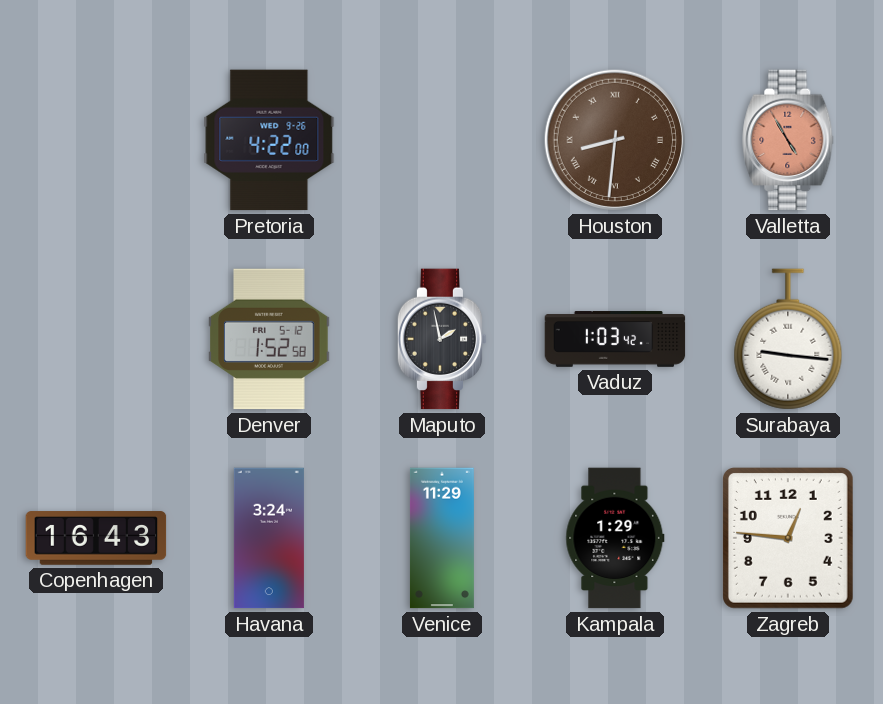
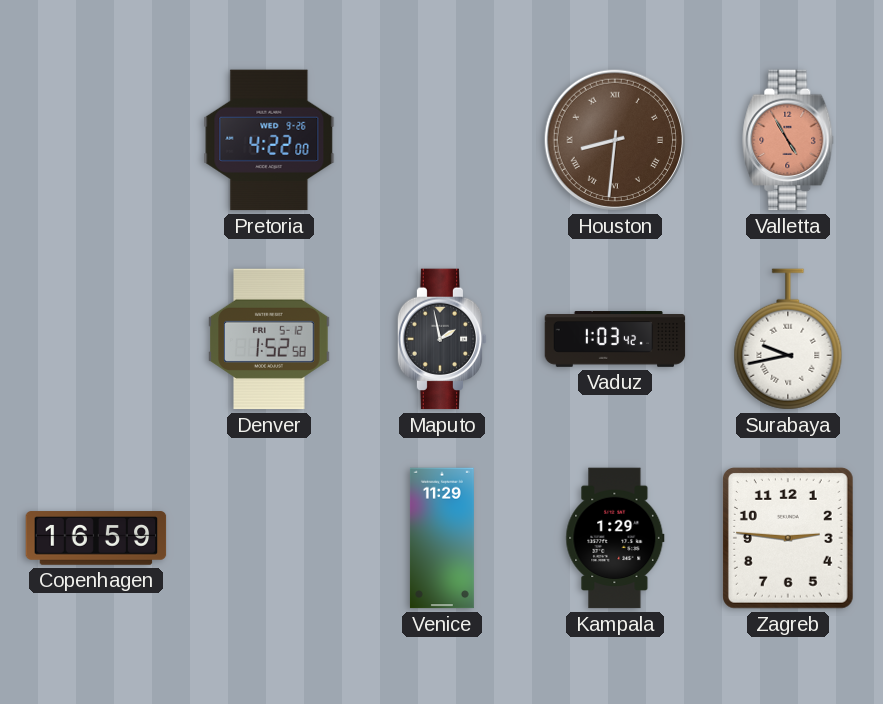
Surabaya: 9:16 -> 9:43 (788, 339)
Copenhagen: 16:43 -> 16:59 (96, 538)
Havana: 3:24 -> none (269, 538)
Zagreb: 12:46 -> 2:46 (788, 539)
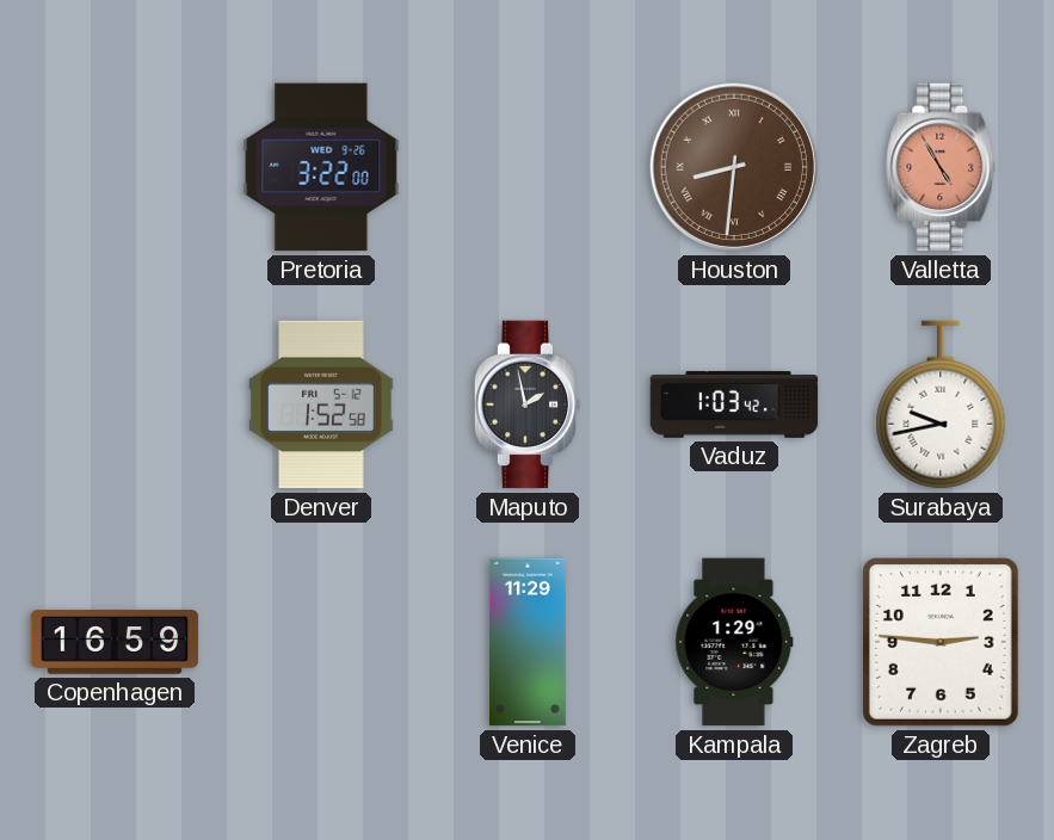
Pretoria: 4:22 -> 3:22 (321, 167)
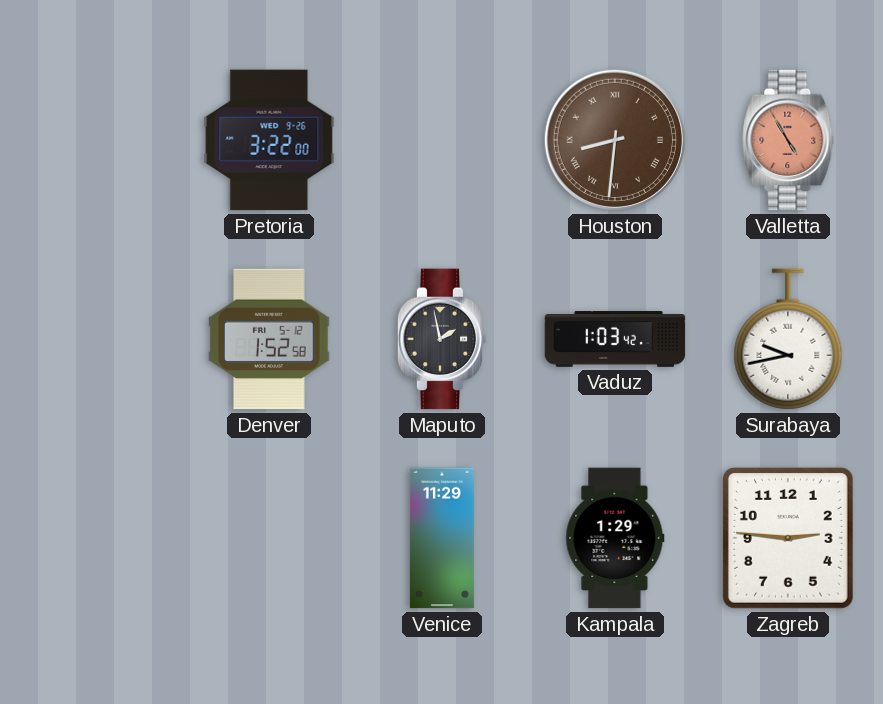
Copenhagen: 16:59 -> none (115, 642)
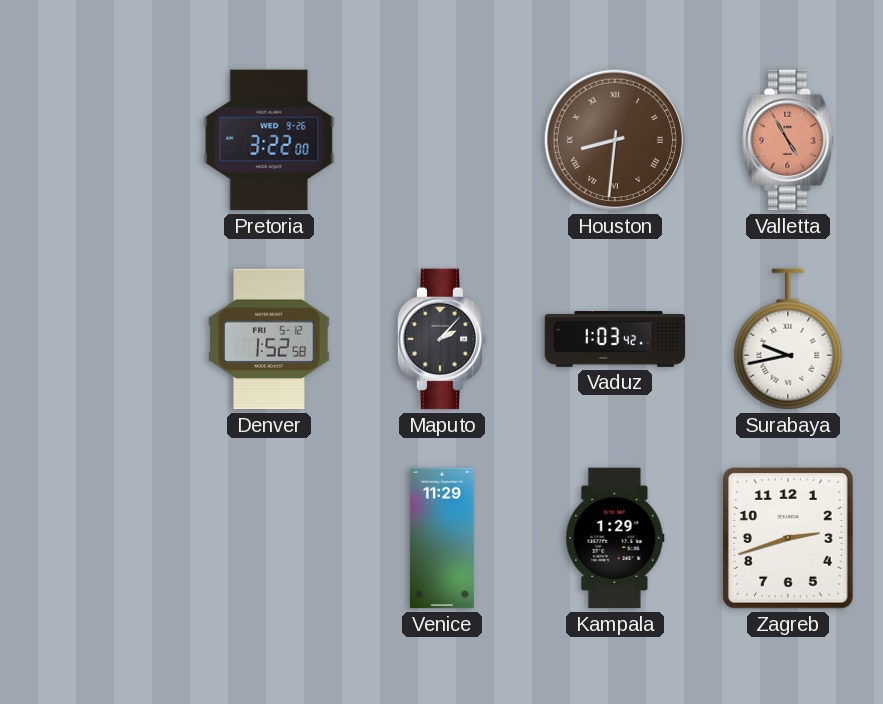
Maputo: 1:58 -> 2:07 (442, 339)
Zagreb: 2:46 -> 2:42 (788, 539)
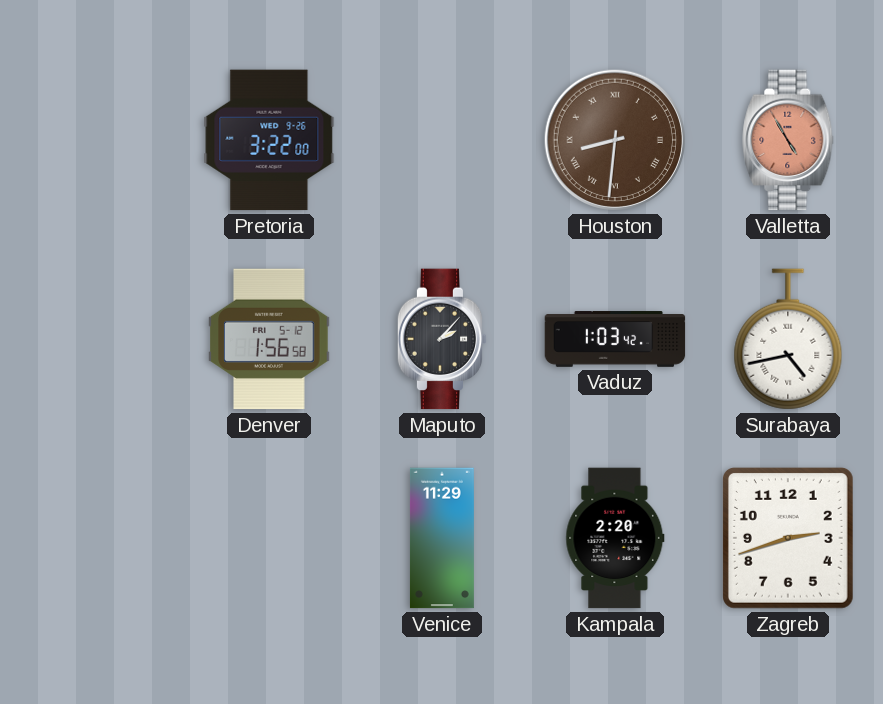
Denver: 1:52 -> 1:56 (269, 339)
Surabaya: 9:43 -> 4:43 (788, 339)
Kampala: 1:29 -> 2:20 (615, 538)
